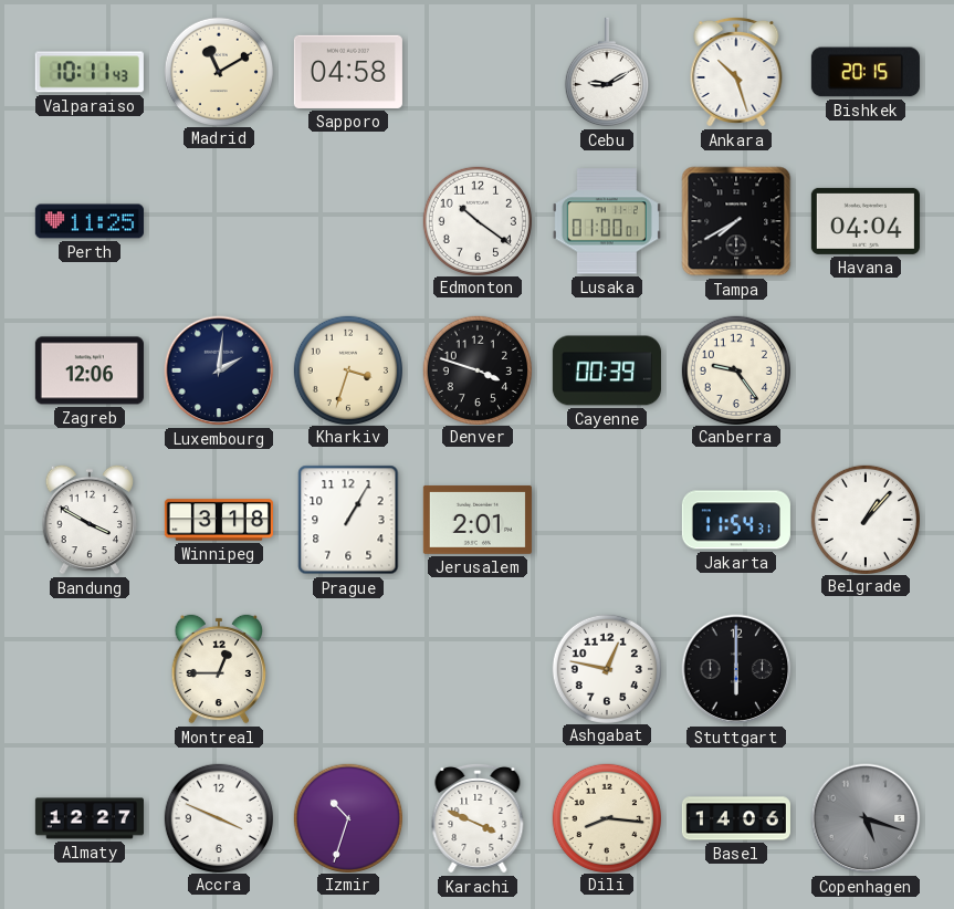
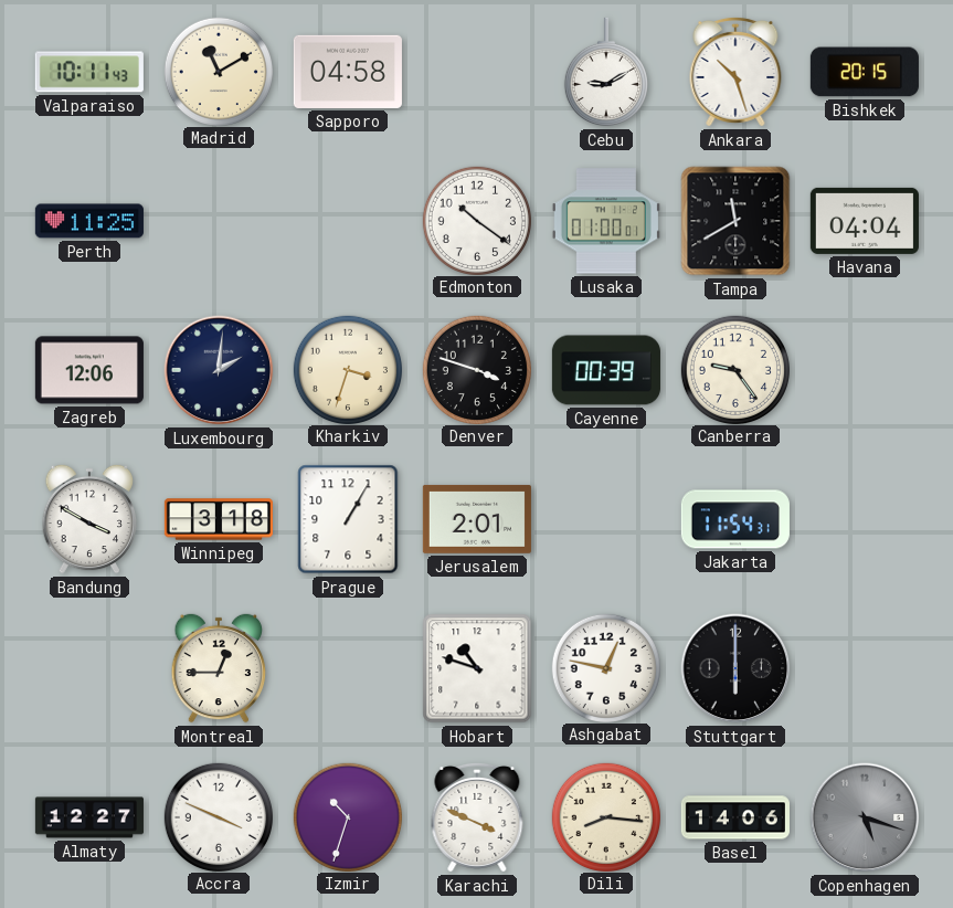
Tampa: 7:40 -> 11:40 (735, 221)
Belgrade: 1:07 -> none (864, 519)
Hobart: none -> 10:48 (477, 668)
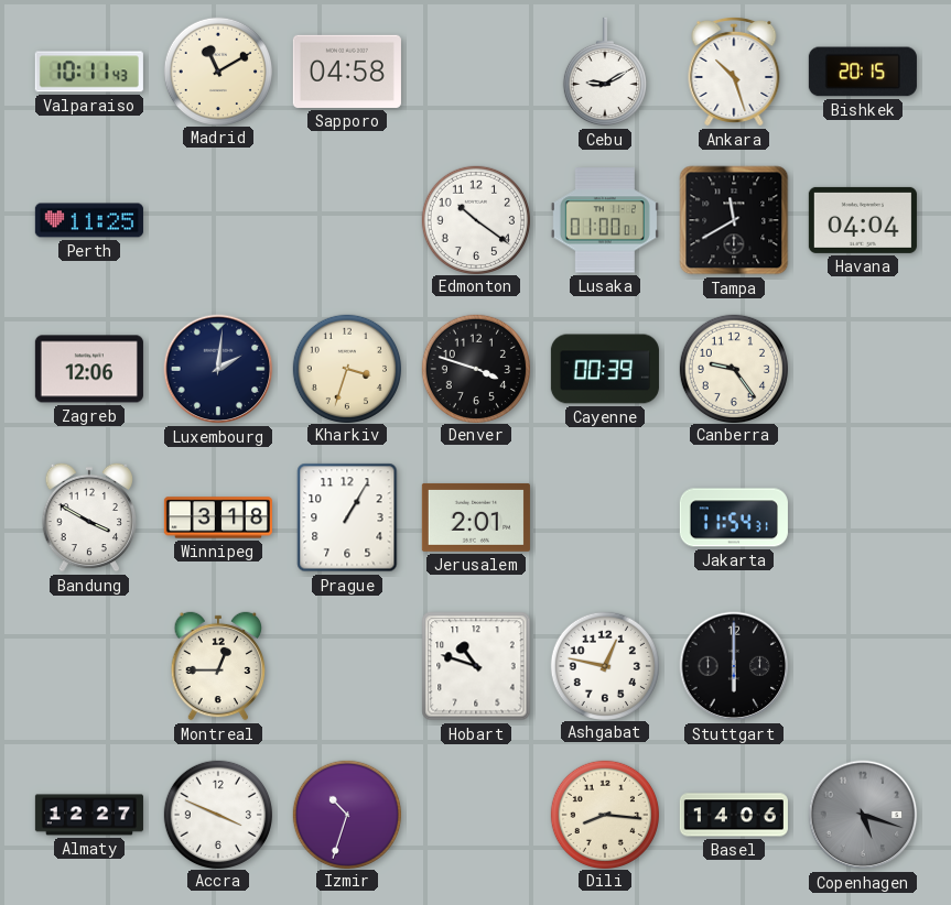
Karachi: 3:49 -> none (477, 817)
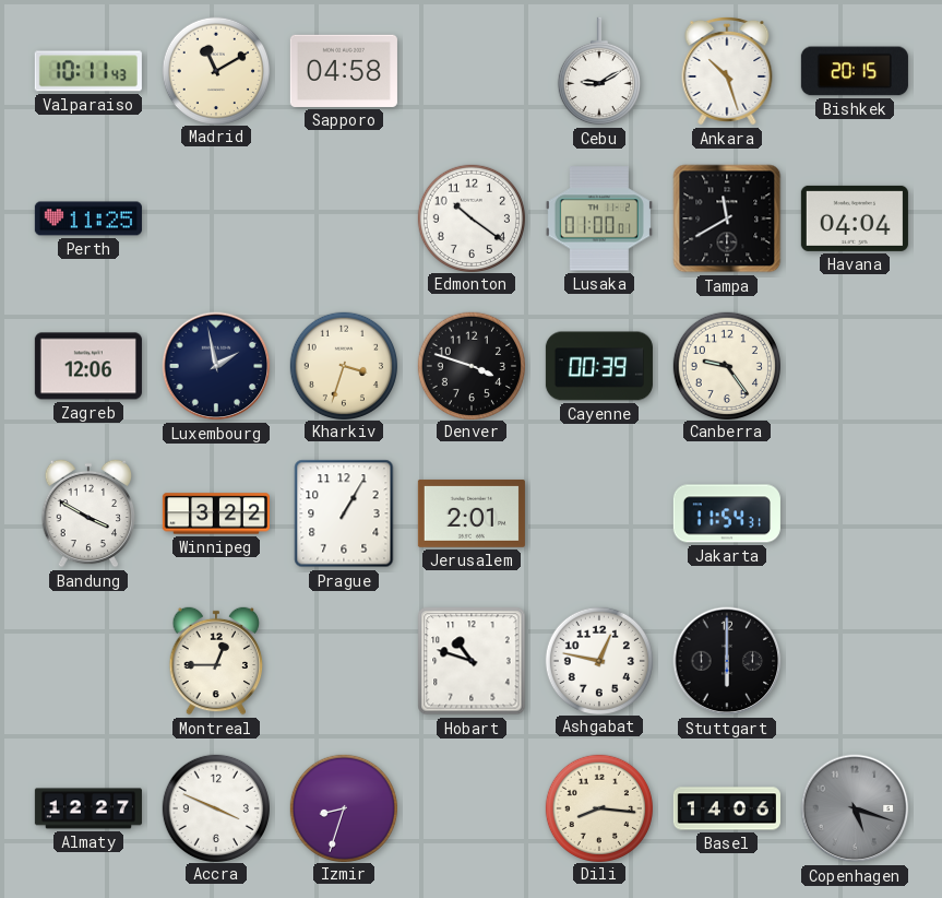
Luxembourg: 2:01 -> 1:58 (216, 366)
Winnipeg: 3:18 -> 3:22 (216, 513)
Izmir: 10:33 -> 8:33 (343, 807)
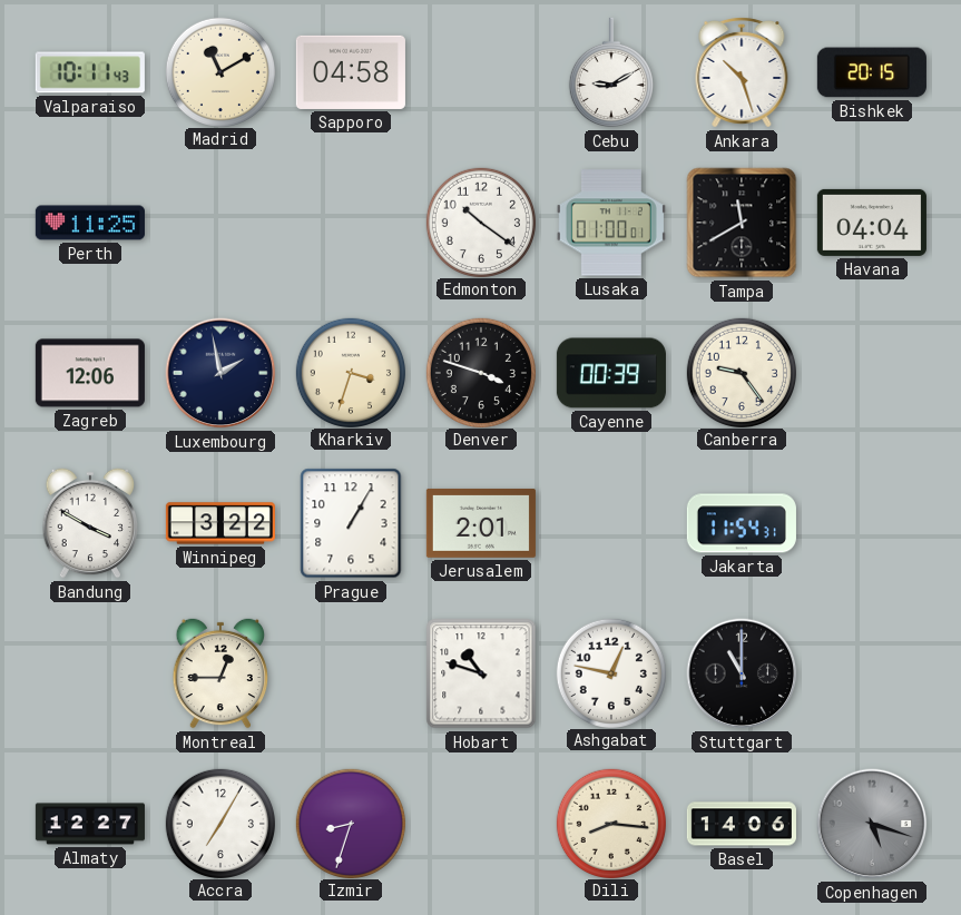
Stuttgart: 6:00 -> 11:00 (742, 673)
Accra: 3:49 -> 7:05 (219, 823)
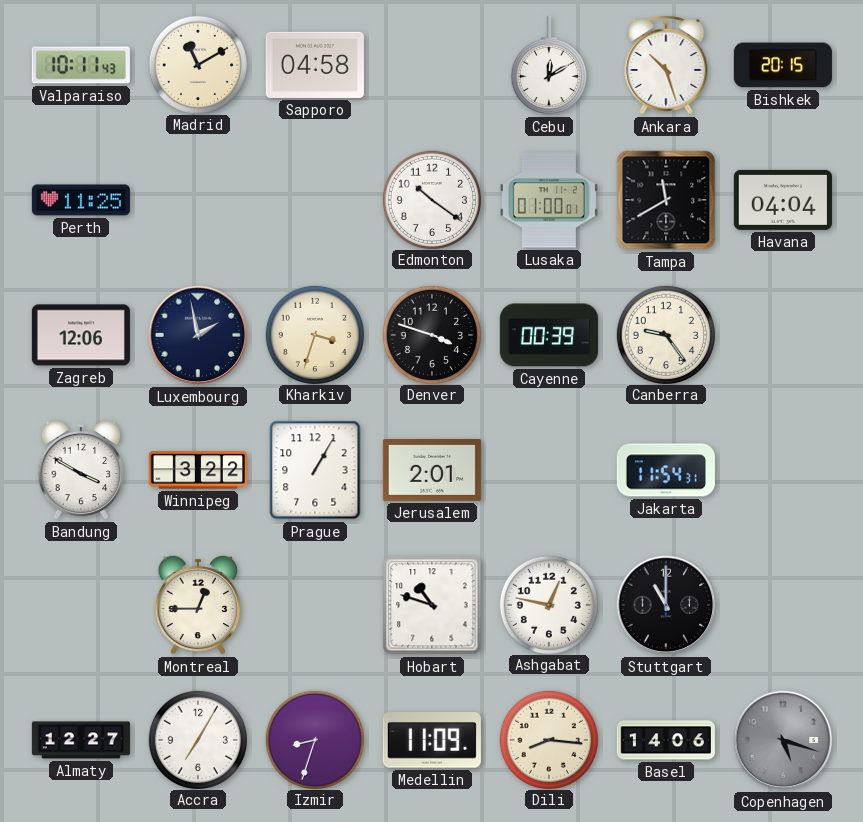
Cebu: 9:10 -> 12:10 (549, 65)
Medellin: none -> 11:09 (432, 740)
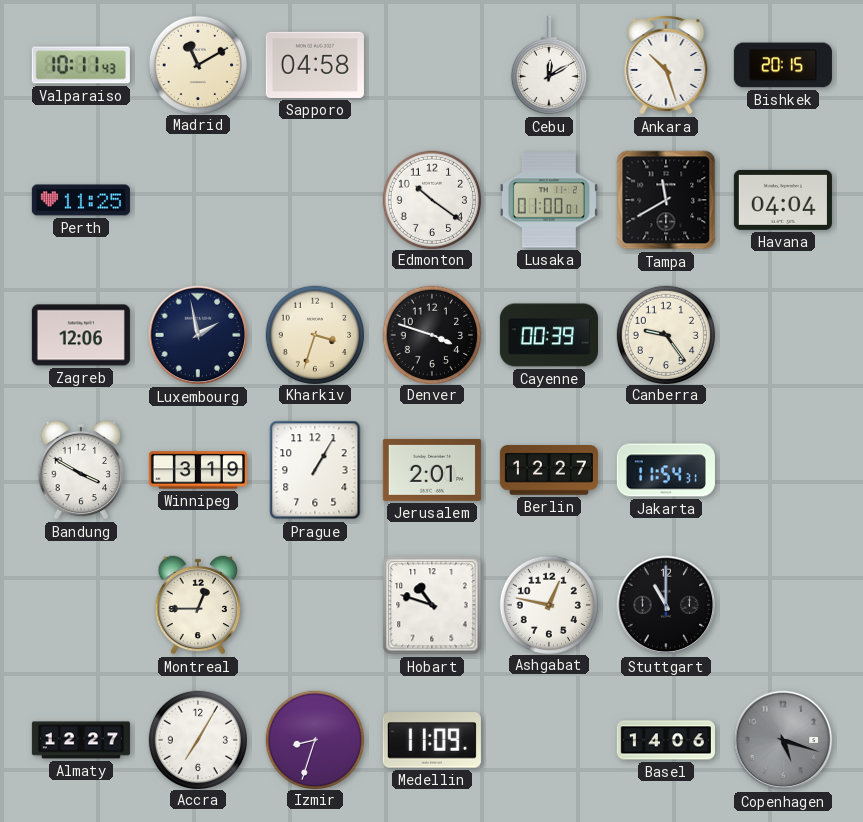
Winnipeg: 3:22 -> 3:19 (198, 470)
Berlin: none -> 12:27 (549, 470)
Dili: 8:16 -> none (548, 739)
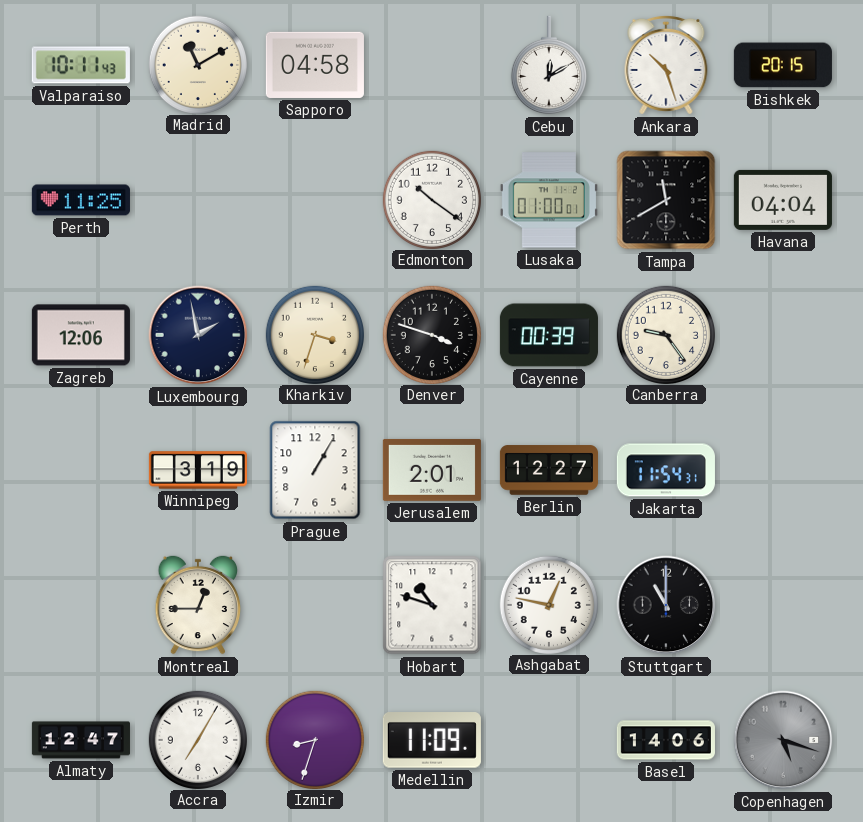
Bandung: 3:50 -> none (81, 470)
Almaty: 12:27 -> 12:47 (81, 740)
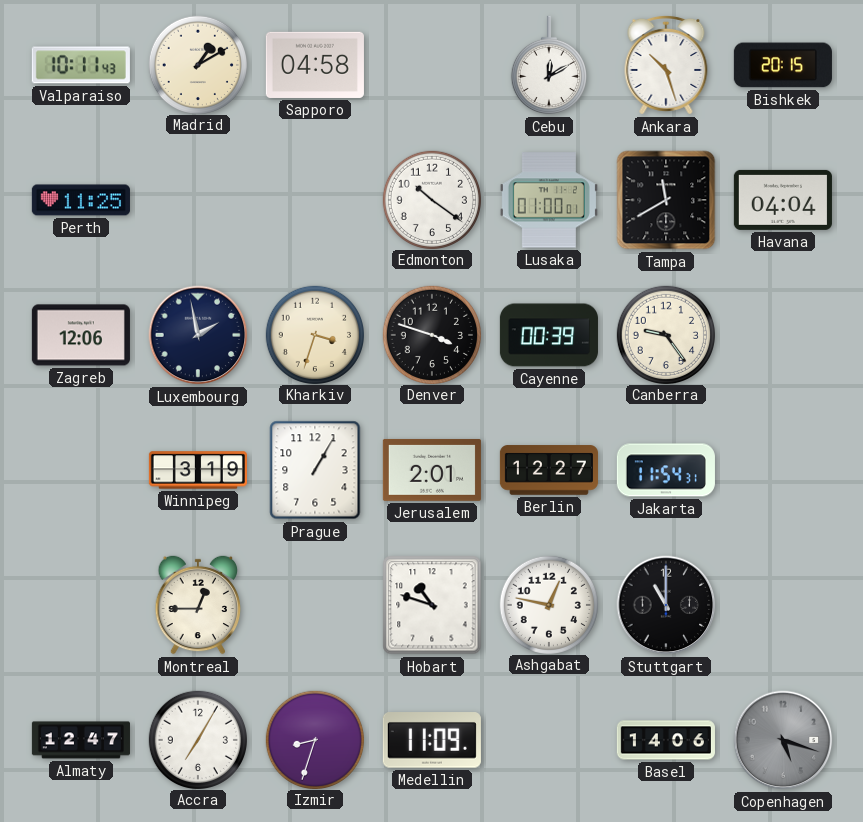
Madrid: 11:10 -> 1:10 (197, 64)
